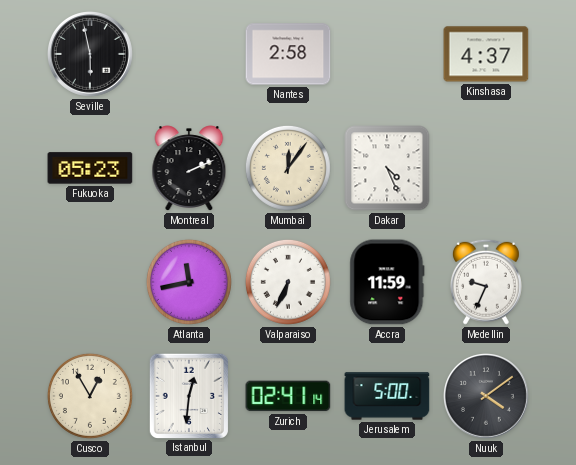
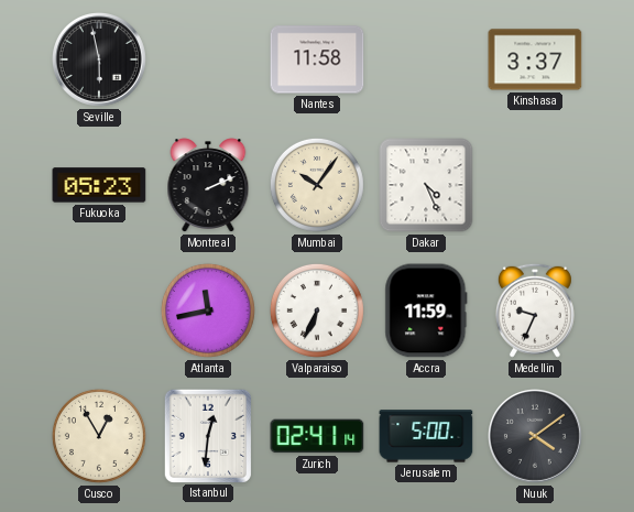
Nantes: 2:58 -> 11:58 (317, 59)
Kinshasa: 4:37 -> 3:37 (535, 59)
Mumbai: 12:06 -> 10:06 (317, 185)
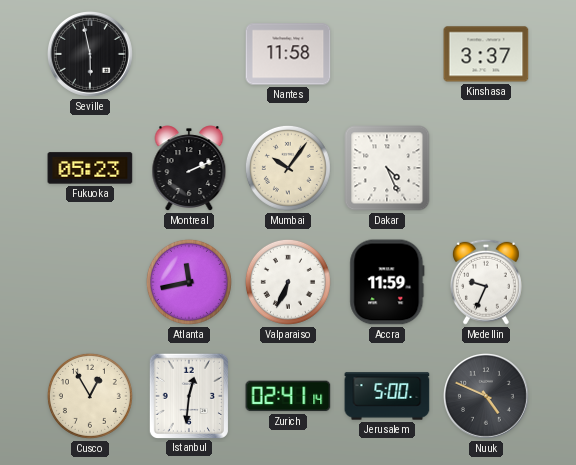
Nuuk: 4:09 -> 4:49 (487, 397)
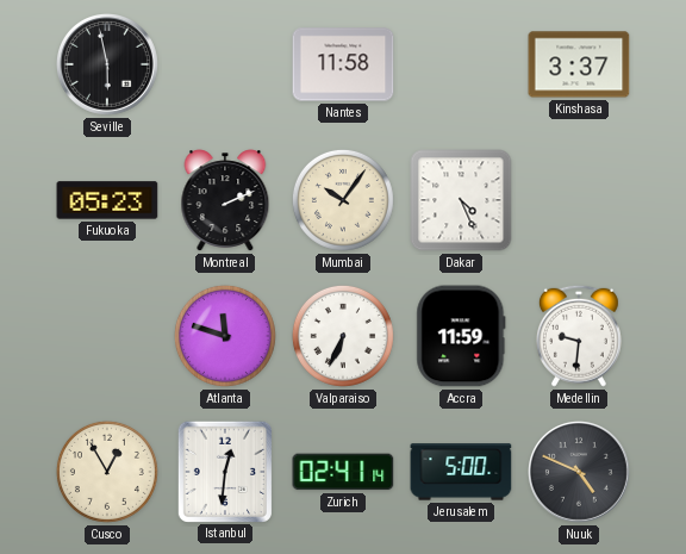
Atlanta: 11:43 -> 11:48 (225, 336)
Medellin: 9:34 -> 9:31 (579, 336)
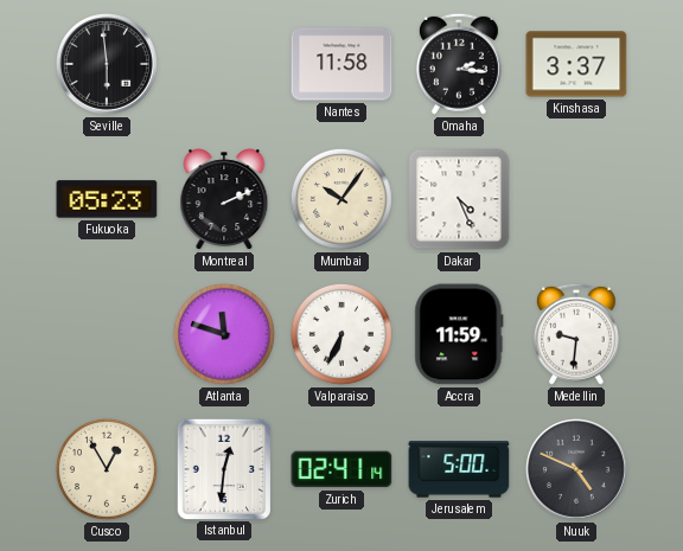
Seville: 5:58 -> 5:59 (108, 65)
Omaha: none -> 2:16 (459, 64)
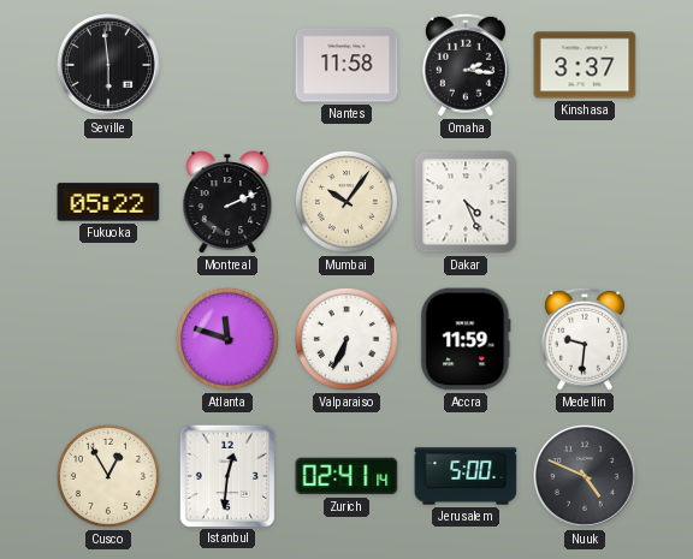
Fukuoka: 05:23 -> 05:22 (108, 202)
